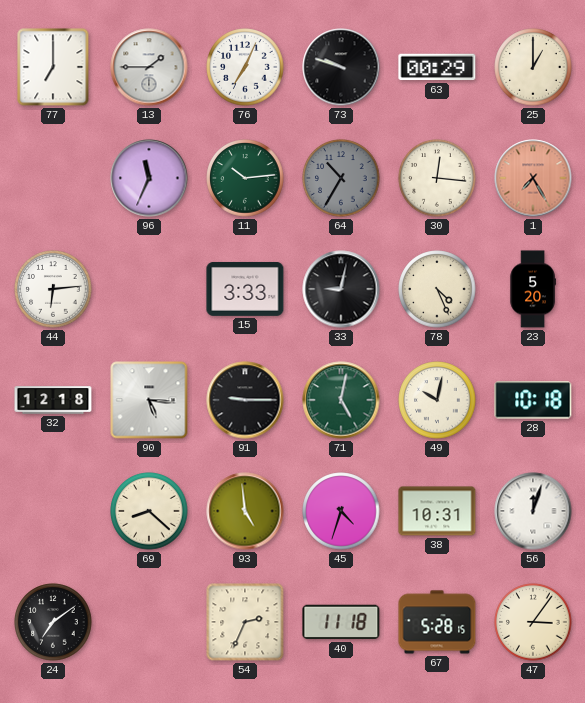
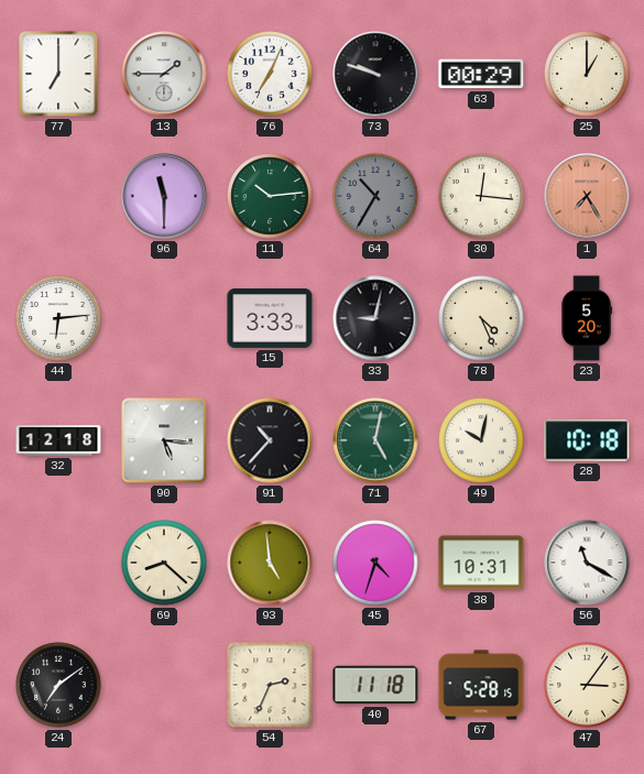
96: 11:34 -> 11:30 (164, 196)
91: 9:15 -> 10:37 (270, 440)
56: 12:03 -> 11:20 (587, 563)
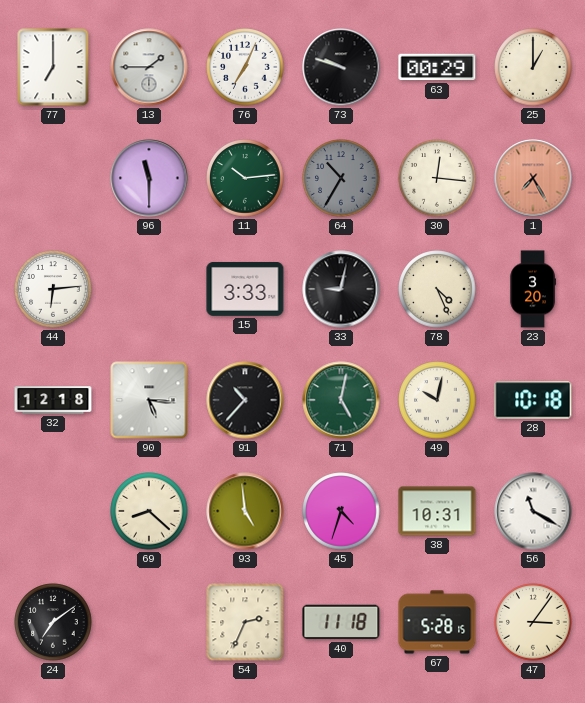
23: 5:20 -> 3:20 (533, 289)
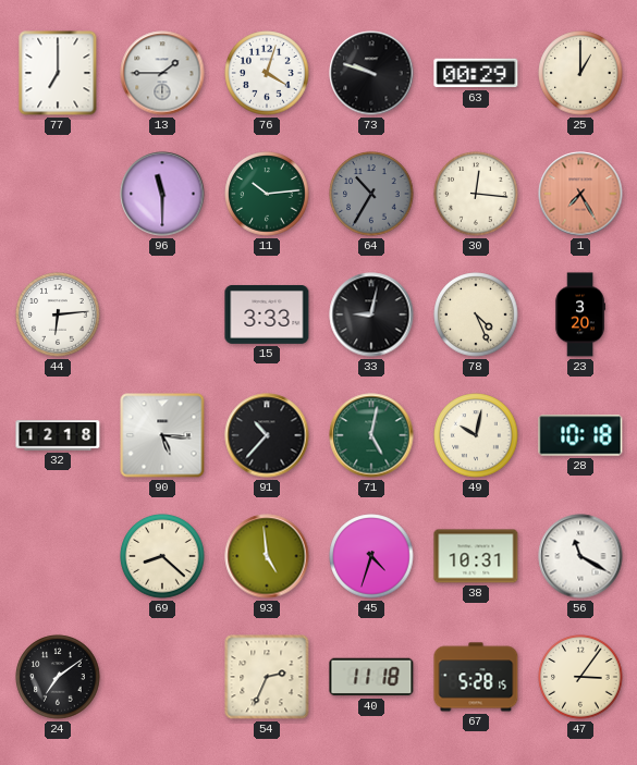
76: 7:04 -> 4:03 (267, 73)
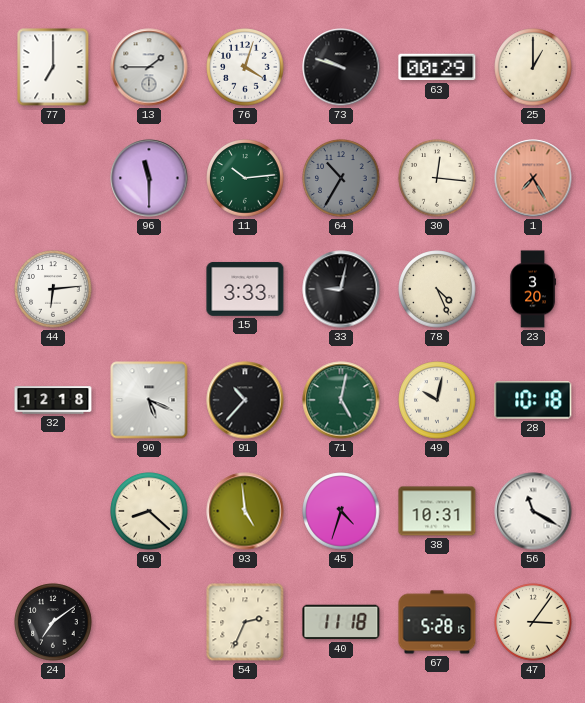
90: 5:16 -> 5:19 (149, 400)
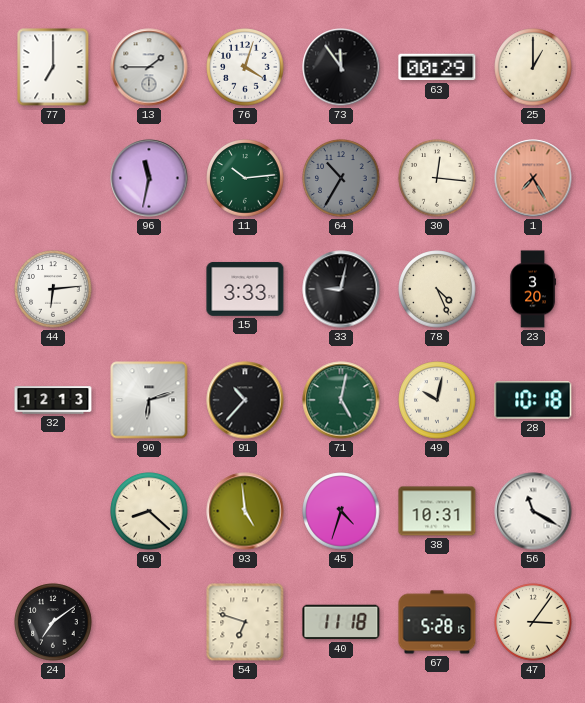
73: 9:48 -> 11:54 (341, 67)
96: 11:30 -> 11:32 (149, 178)
32: 12:18 -> 12:13 (53, 400)
90: 5:19 -> 6:12 (149, 400)
54: 2:34 -> 6:48 (245, 622)
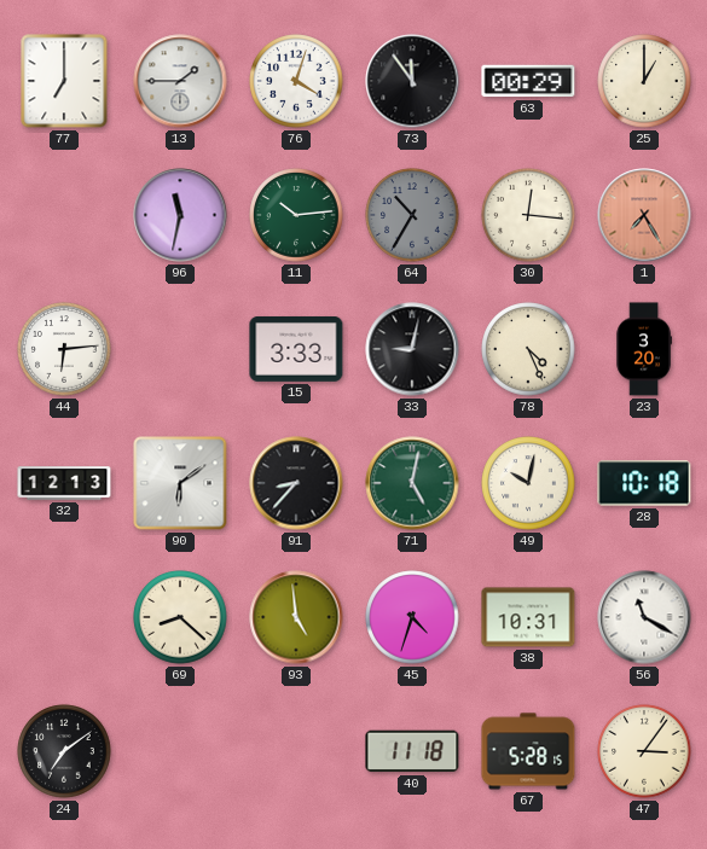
90: 6:12 -> 6:09 (180, 483)
91: 10:37 -> 8:37 (296, 483)
54: 6:48 -> none (245, 622)
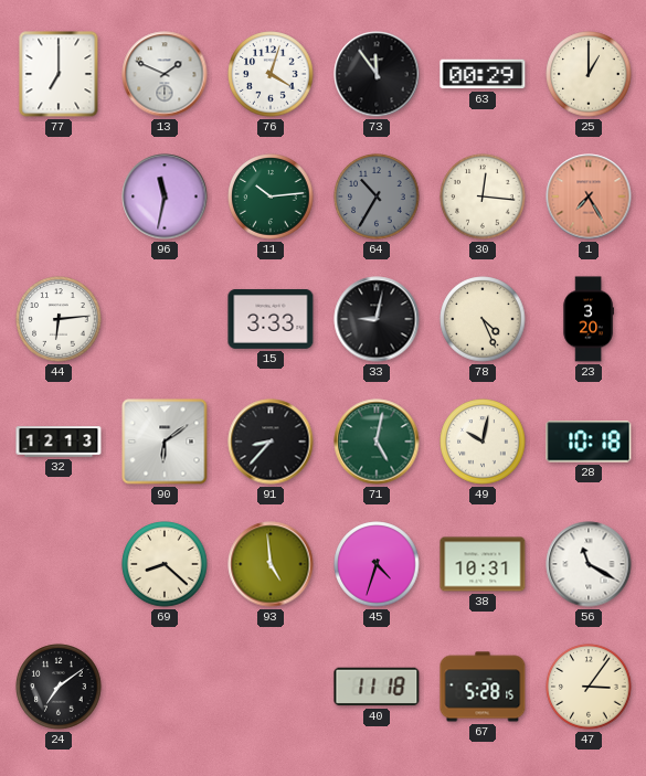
13: 1:45 -> 1:49 (165, 74)
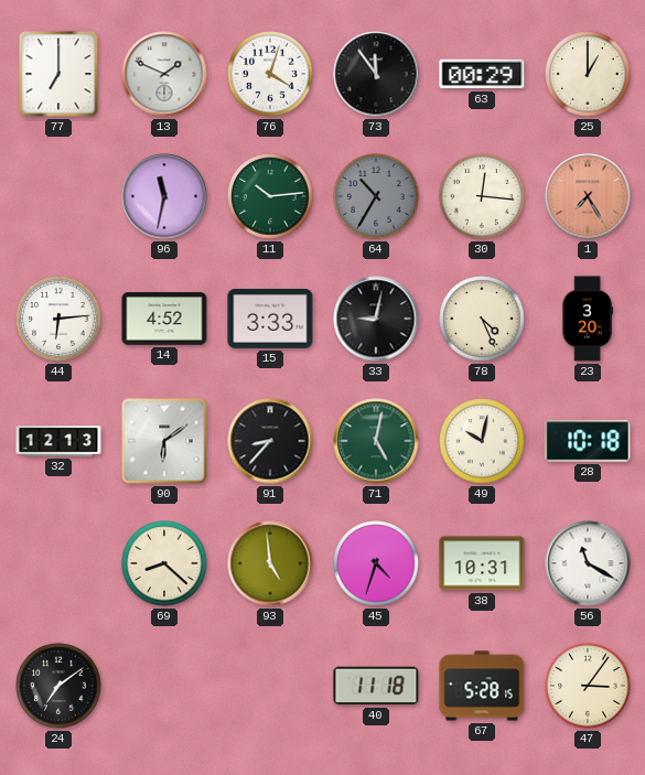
14: none -> 4:52 (164, 319)
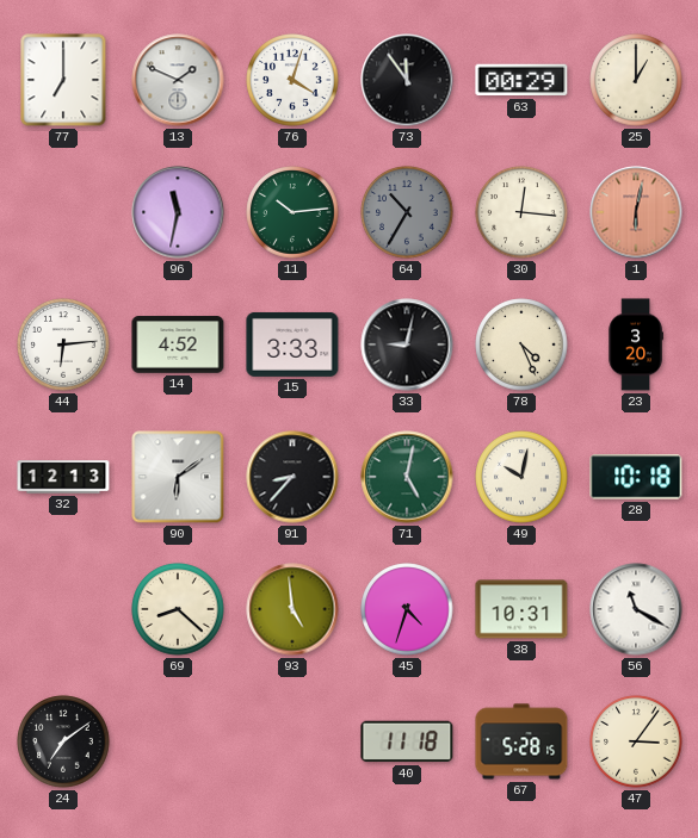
1: 7:25 -> 6:02 (636, 212)
